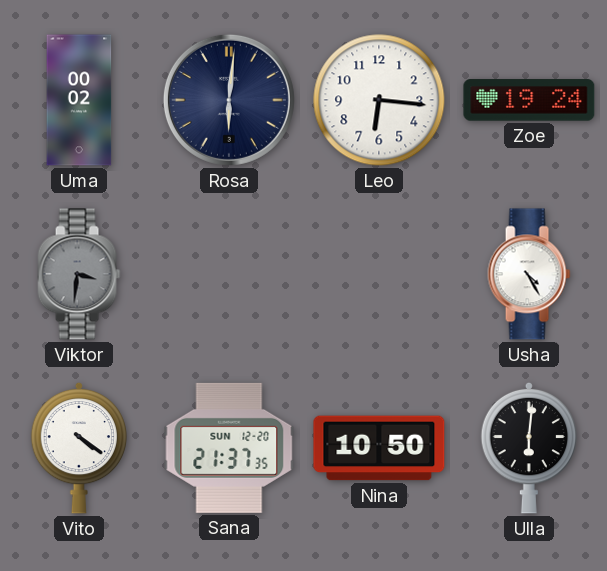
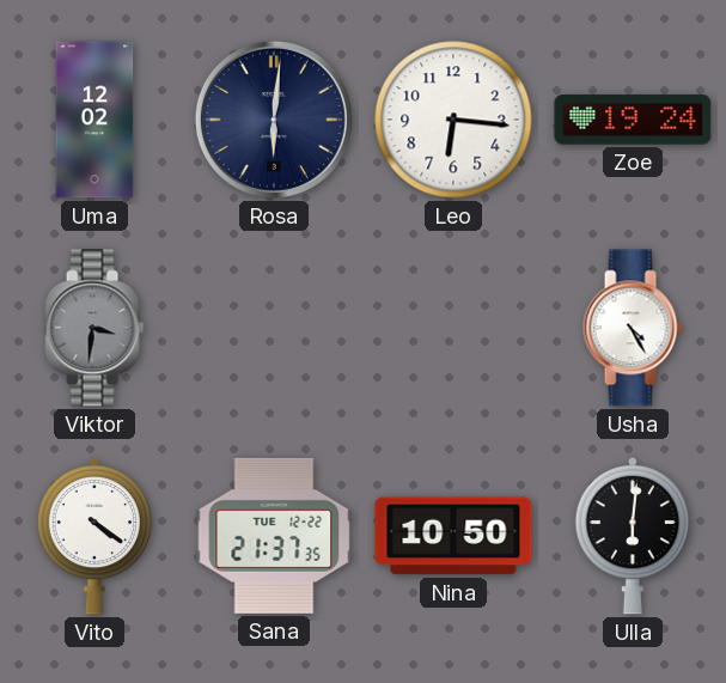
Uma: 00:02 -> 12:02 (94, 120)
Sana date: SUN 12-20 -> TUE 12-22 (274, 536)
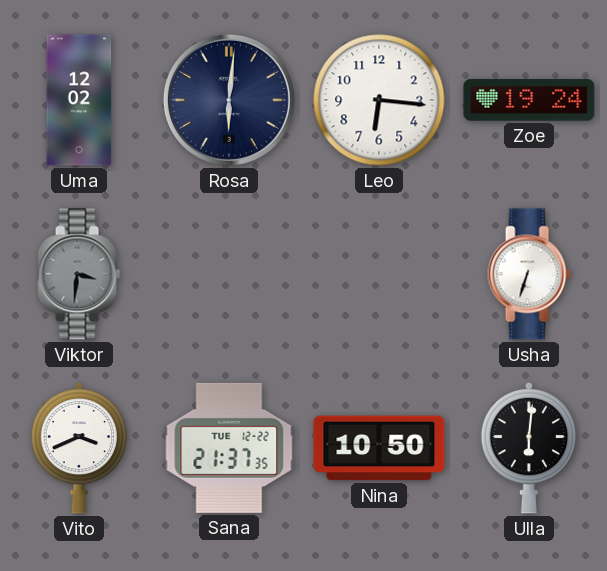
Usha: 4:25 -> 6:33 (529, 274)
Vito: 4:21 -> 3:41 (79, 448)
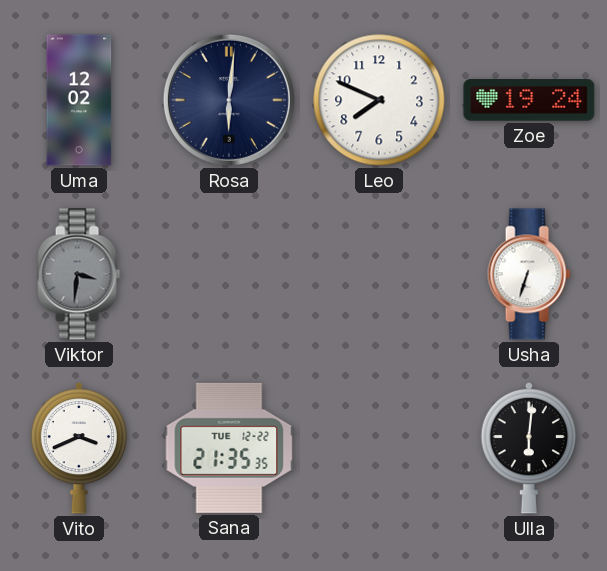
Leo: 6:16 -> 7:49 (379, 100)
Sana: 21:37 -> 21:35 (229, 448)
Nina: 10:50 -> none (379, 448)
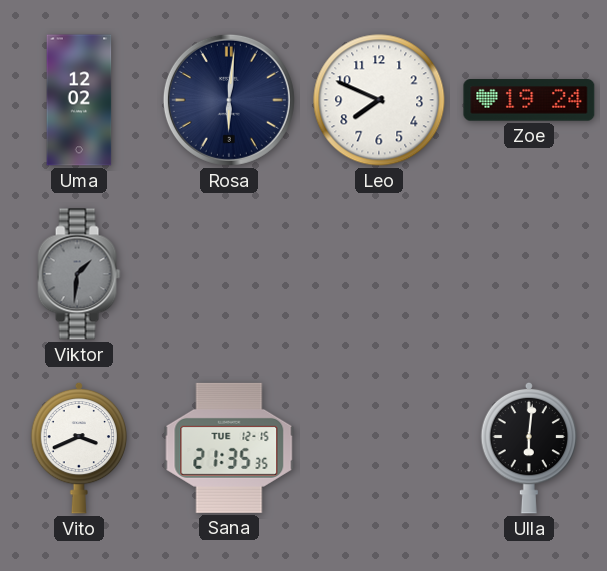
Viktor: 3:31 -> 1:31 (79, 274)
Usha: 6:33 -> none (529, 274)
Sana date: TUE 12-22 -> TUE 12-15 (229, 448)
